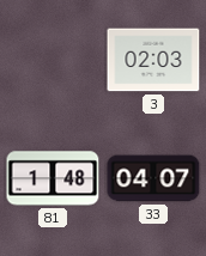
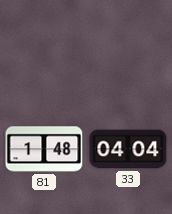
3: 02:03 -> none (153, 60)
33: 04:07 -> 04:04 (128, 149)
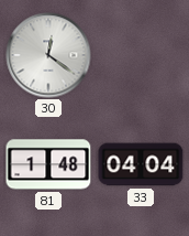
30: none -> 12:21 (48, 55)
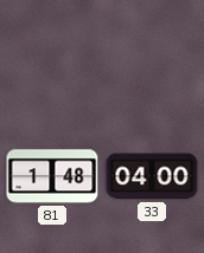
30: 12:21 -> none (48, 55)
33: 04:04 -> 04:00 (152, 176)
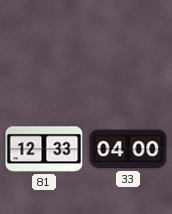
81: 1:48 -> 12:33 (44, 149)
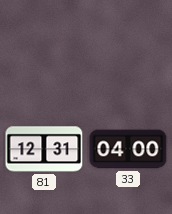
81: 12:33 -> 12:31 (44, 149)
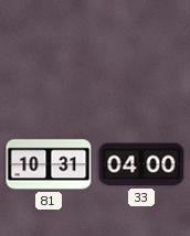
81: 12:31 -> 10:31 (49, 164)
